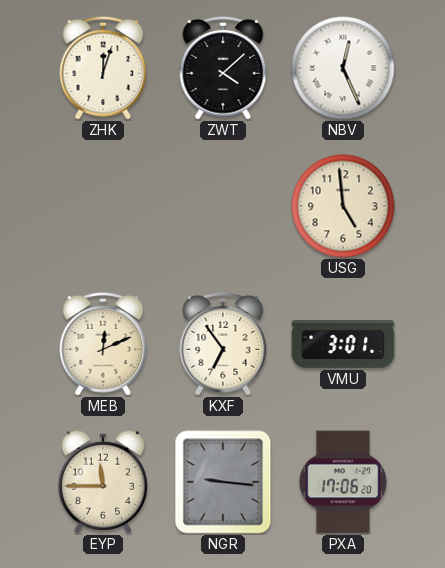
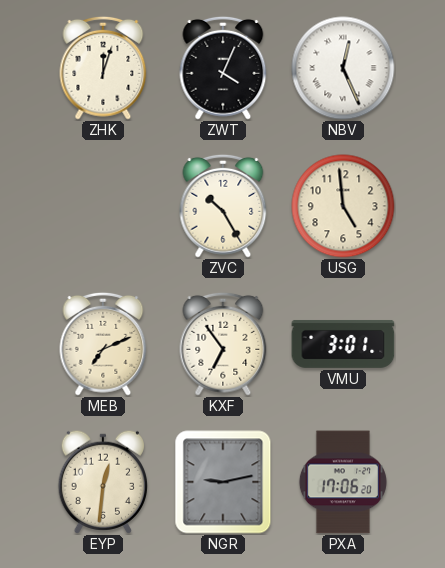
ZWT: 4:08 -> 4:04 (223, 68)
ZVC: none -> 10:25 (223, 206)
MEB: 12:11 -> 7:11 (103, 344)
EYP: 11:45 -> 12:31 (102, 482)
NGR: 9:16 -> 9:13 (223, 482)
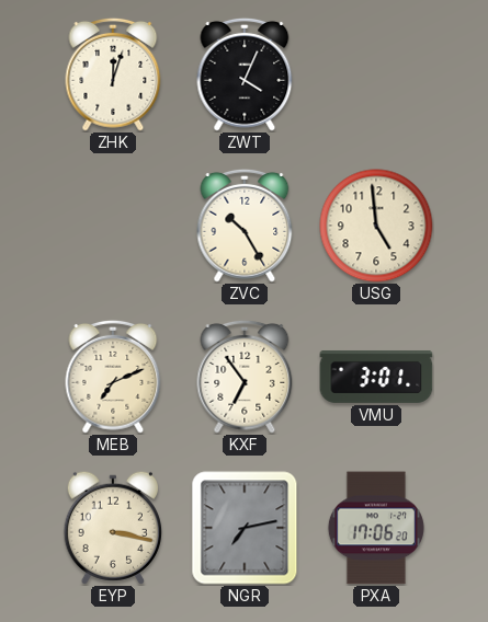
NBV: 12:26 -> none (343, 68)
EYP: 12:31 -> 3:17 (112, 528)
NGR: 9:13 -> 7:13 (245, 528)
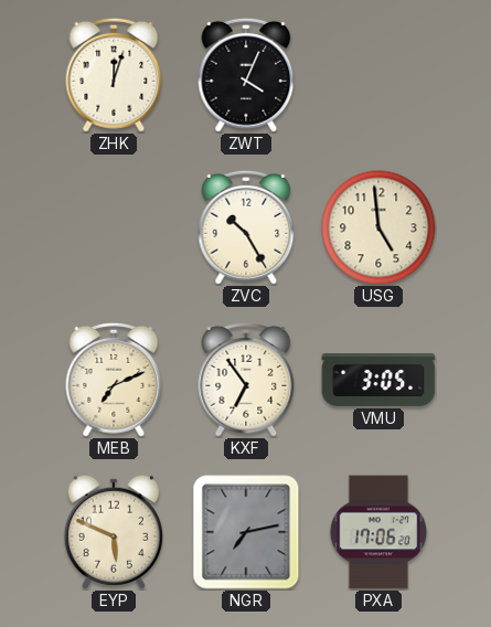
VMU: 3:01 -> 3:05 (378, 380)
EYP: 3:17 -> 5:49 (113, 532)
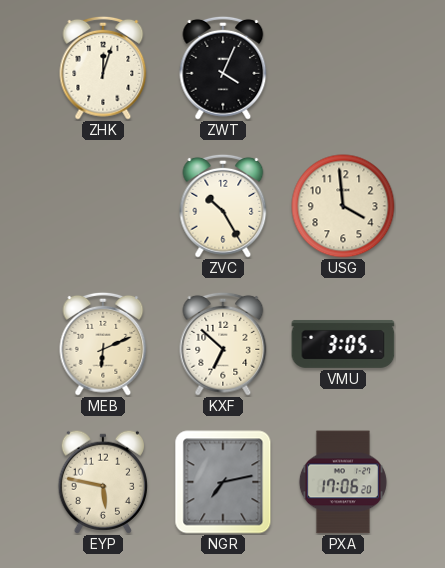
USG: 4:59 -> 3:59 (343, 206)
MEB: 7:11 -> 6:11 (103, 344)
KXF: 6:54 -> 6:52 (223, 344)
EYP: 5:49 -> 5:47 (102, 482)
